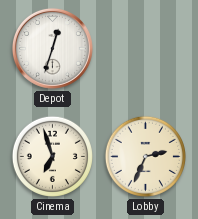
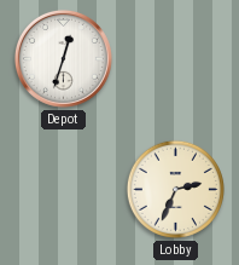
Cinema: 6:57 -> none (52, 156)
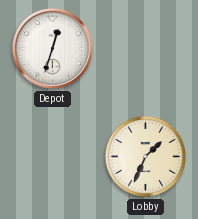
Lobby: 2:34 -> 1:34 (145, 156)
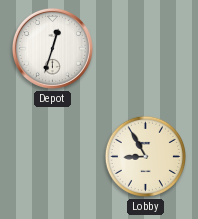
Lobby: 1:34 -> 8:55 (145, 156)
